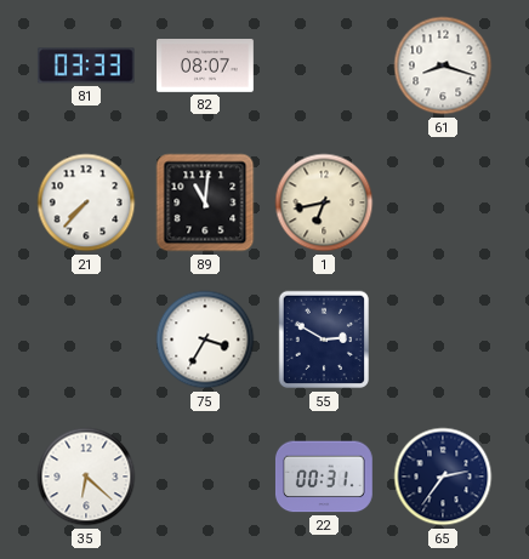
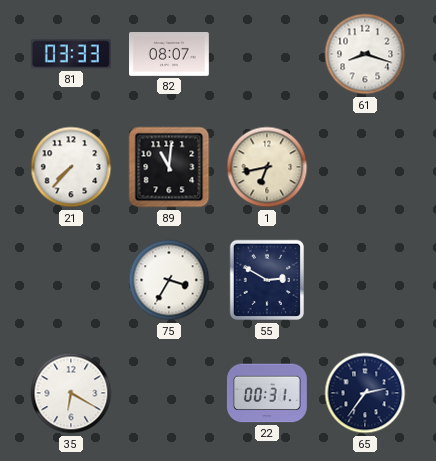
35: 6:22 -> 6:20 (71, 393)
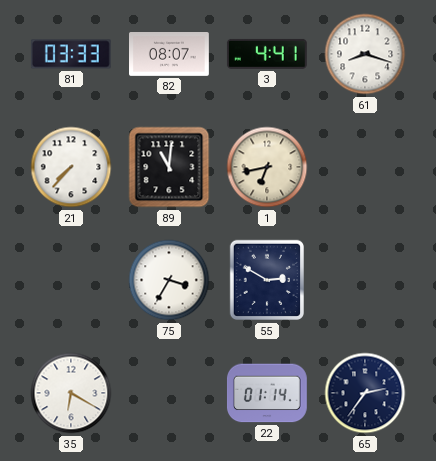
3: none -> 4:41 (267, 54)
22: 00:31 -> 01:14 (267, 393)
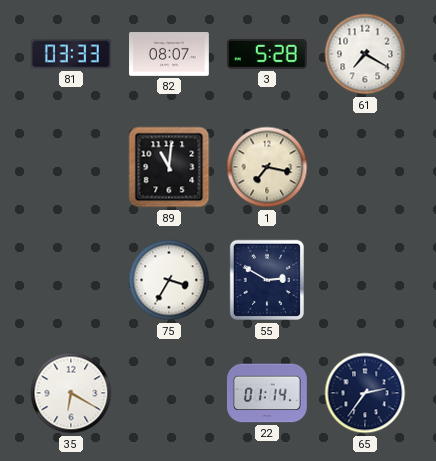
3: 4:41 -> 5:28 (267, 54)
61: 8:18 -> 7:20 (365, 54)
21: 7:37 -> none (71, 167)
1: 6:43 -> 7:17 (267, 167)
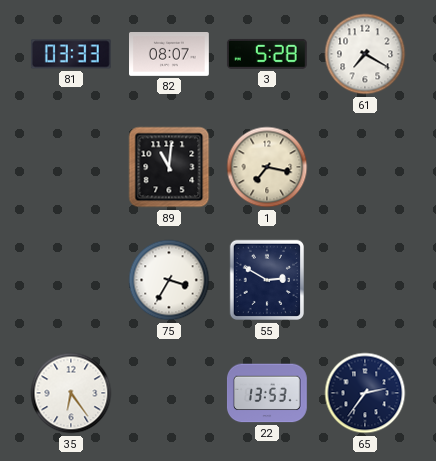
35: 6:20 -> 6:24 (71, 393)
22: 01:14 -> 13:53 (267, 393)
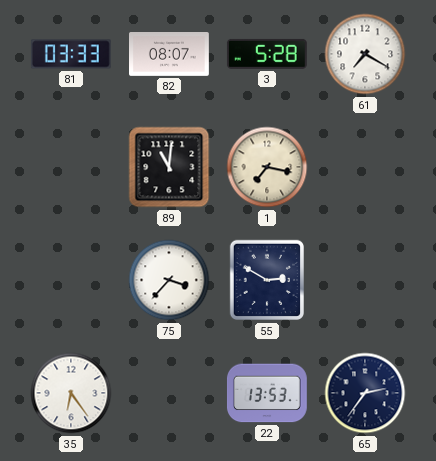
75: 3:35 -> 3:37 (169, 280)
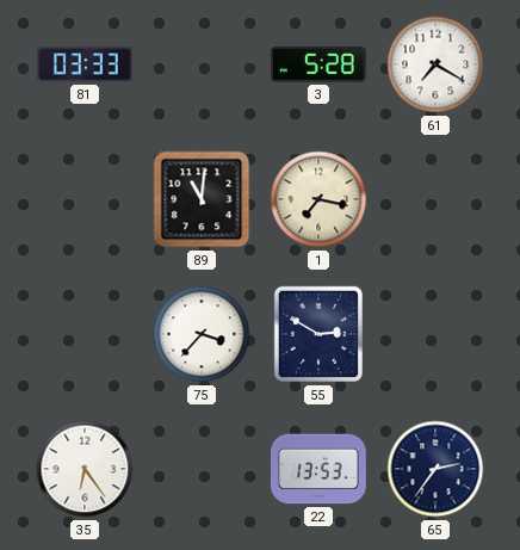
82: 08:07 -> none (170, 55)
